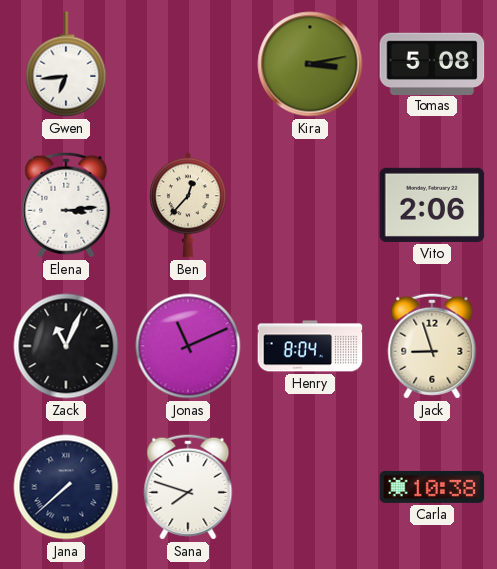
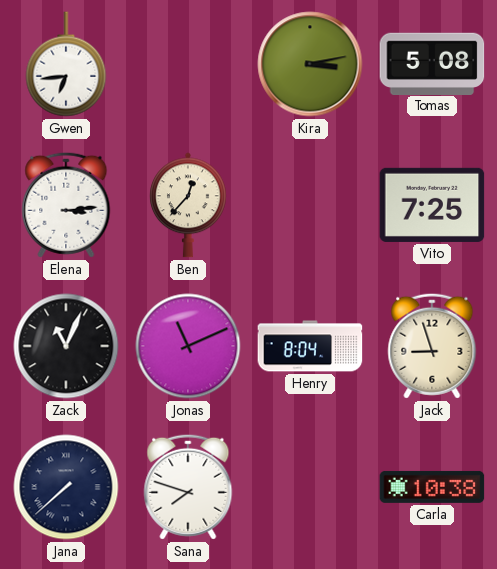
Vito: 2:06 -> 7:25 (432, 205)
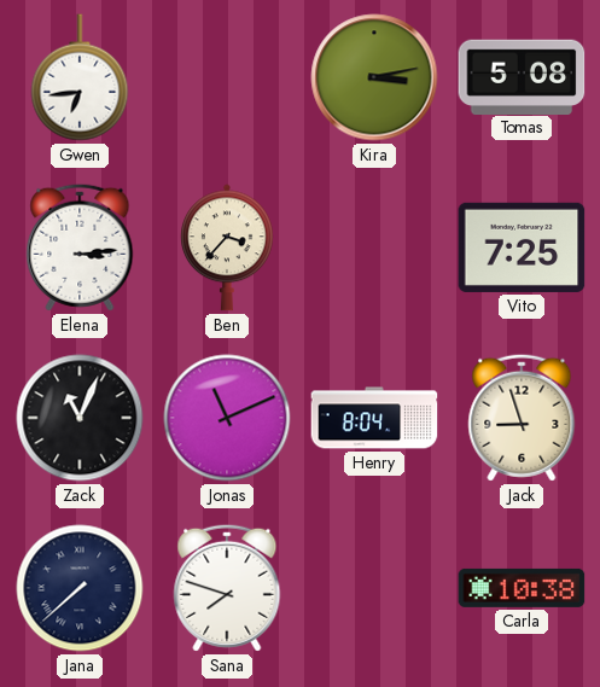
Ben: 12:37 -> 3:37 (228, 248)
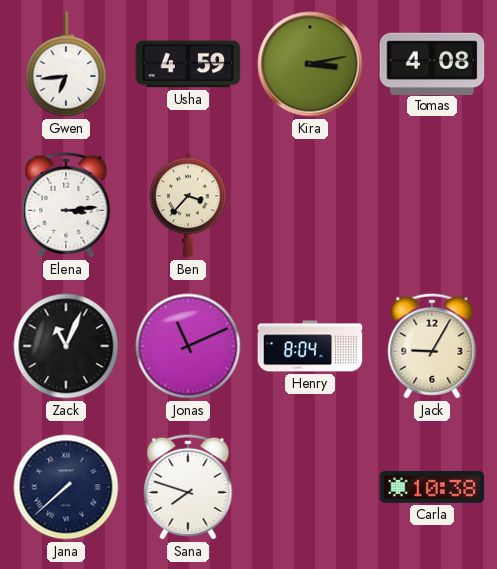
Usha: none -> 4:59 (188, 64)
Tomas: 5:08 -> 4:08 (432, 63)
Vito: 7:25 -> none (522, 248)
Jack: 8:57 -> 9:05 (432, 346)
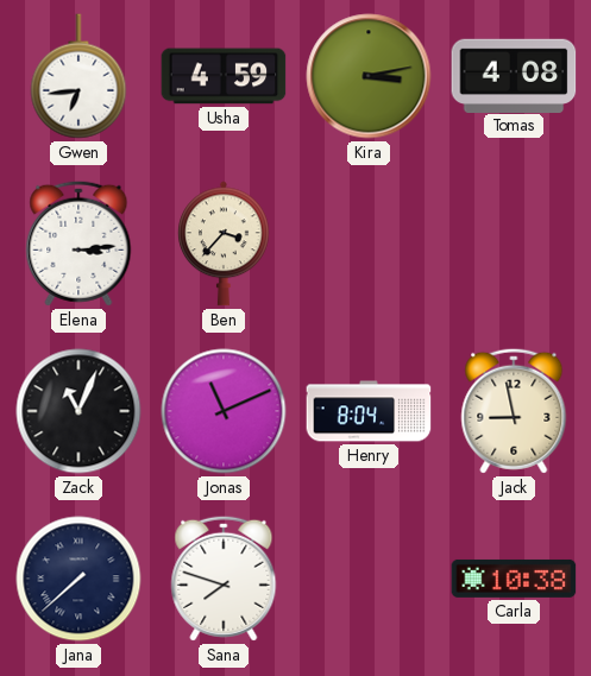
Jack: 9:05 -> 8:58 (514, 411)
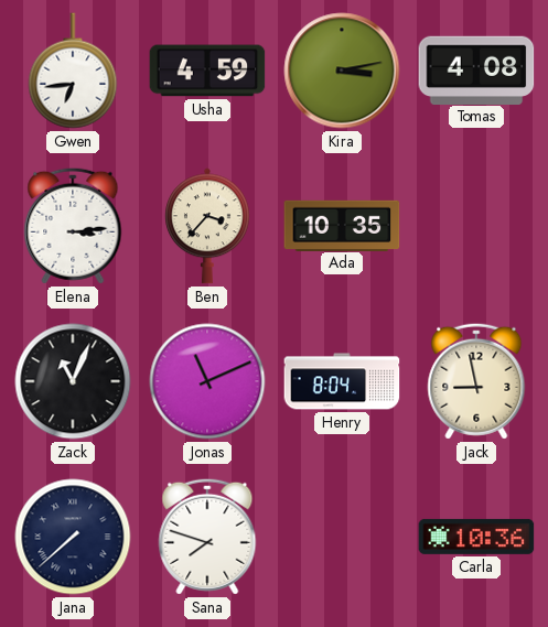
Ada: none -> 10:35 (342, 225)
Carla: 10:38 -> 10:36 (476, 537)
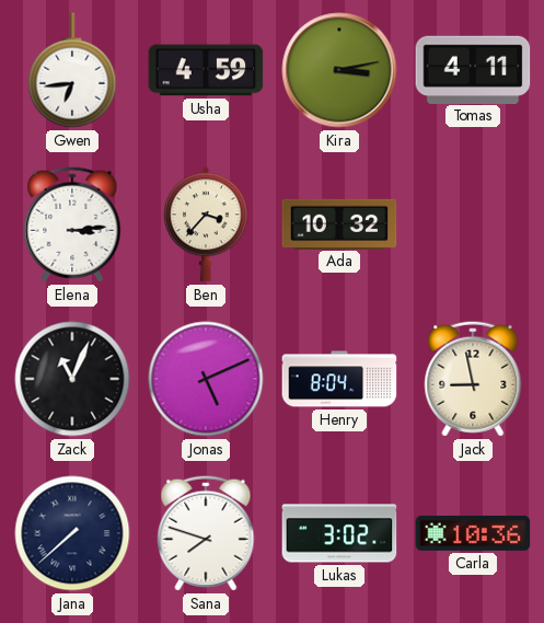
Tomas: 4:08 -> 4:11 (473, 69)
Ada: 10:35 -> 10:32 (339, 223)
Jonas: 11:11 -> 5:11 (206, 379)
Lukas: none -> 3:02 (339, 533)
